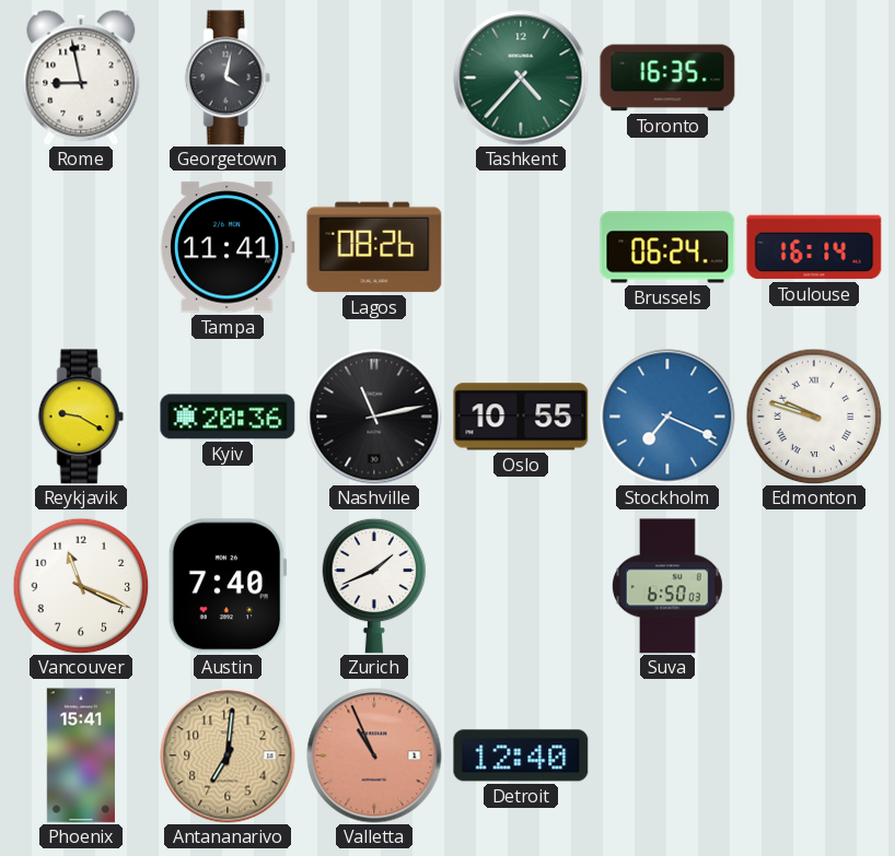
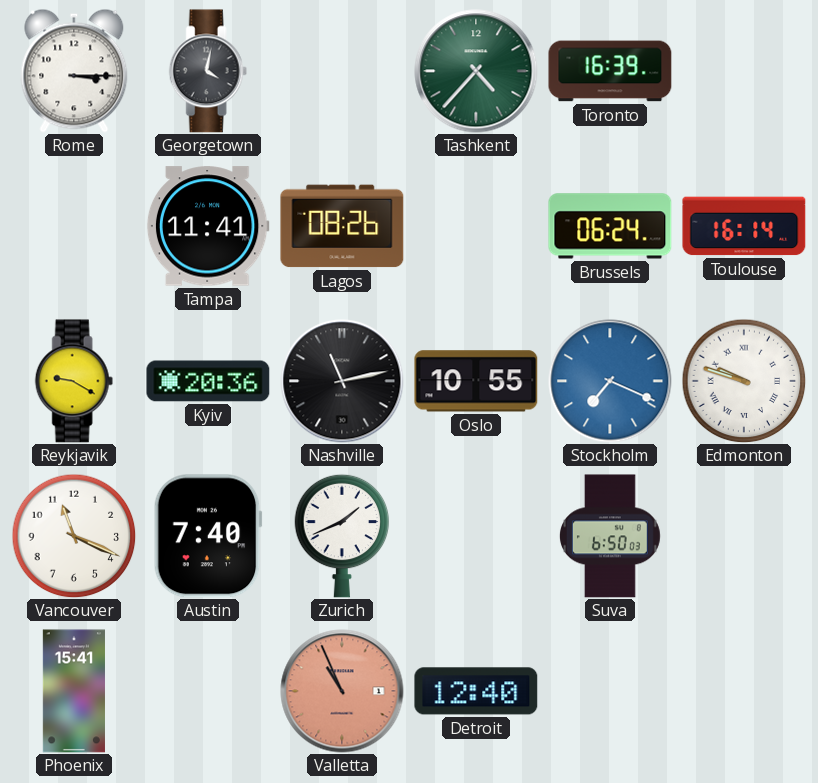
Rome: 8:58 -> 3:15 (74, 71)
Toronto: 16:35 -> 16:39 (610, 71)
Antananarivo: 7:01 -> none (228, 755)
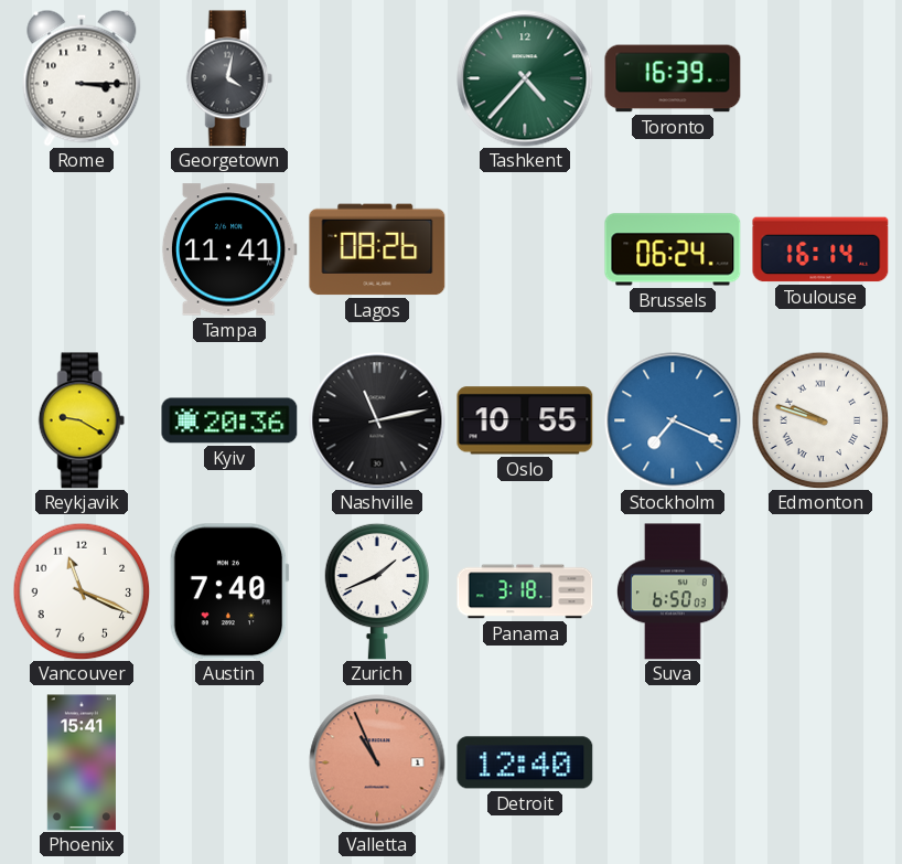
Panama: none -> 3:18 (525, 591)
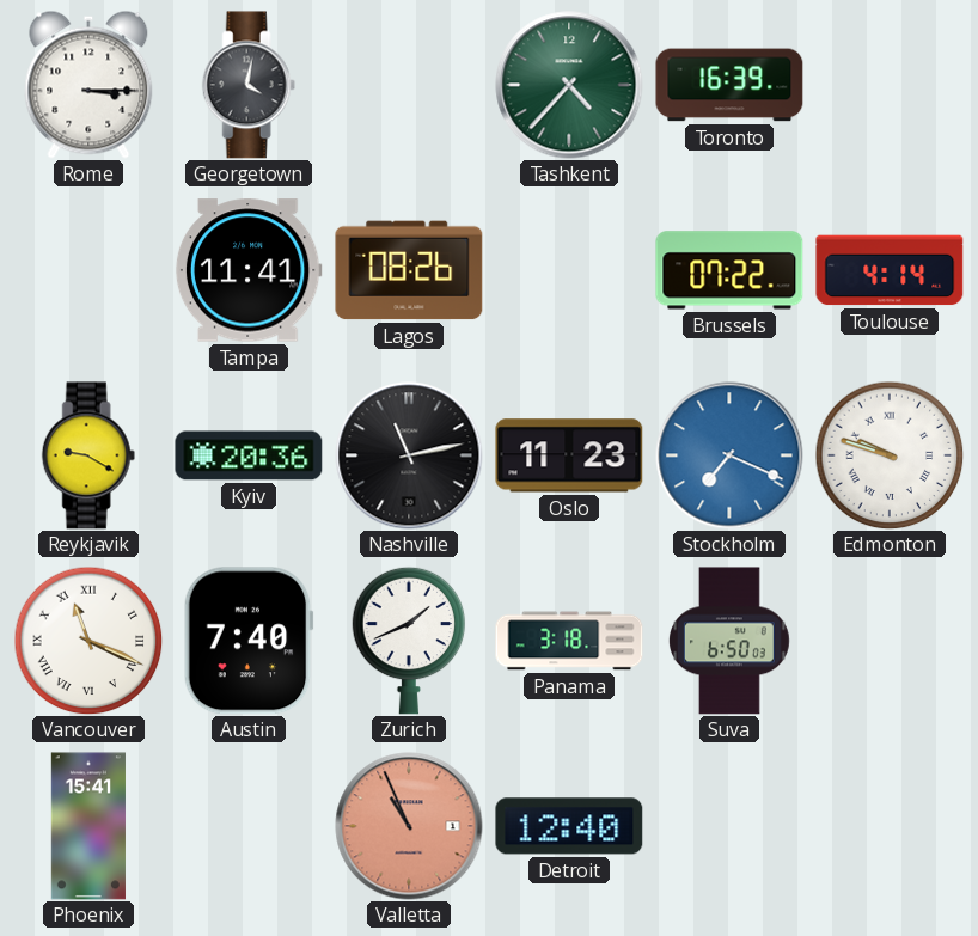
Brussels: 06:24 -> 07:22 (729, 270)
Toulouse: 16:14 -> 4:14 (890, 270)
Oslo: 10:55 -> 11:23 (569, 455)
Vancouver numerals: Arabic -> Roman (88, 641)
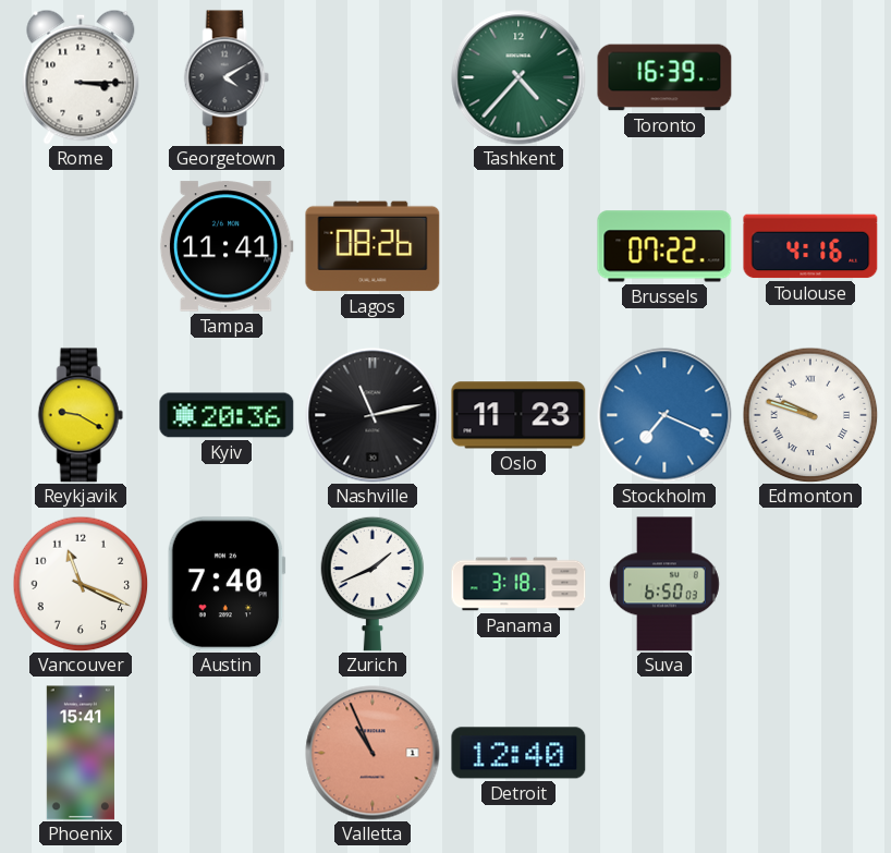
Georgetown: 4:02 -> 4:10 (227, 77)
Toulouse: 4:14 -> 4:16 (810, 246)
Vancouver numerals: Roman -> Arabic (81, 584)
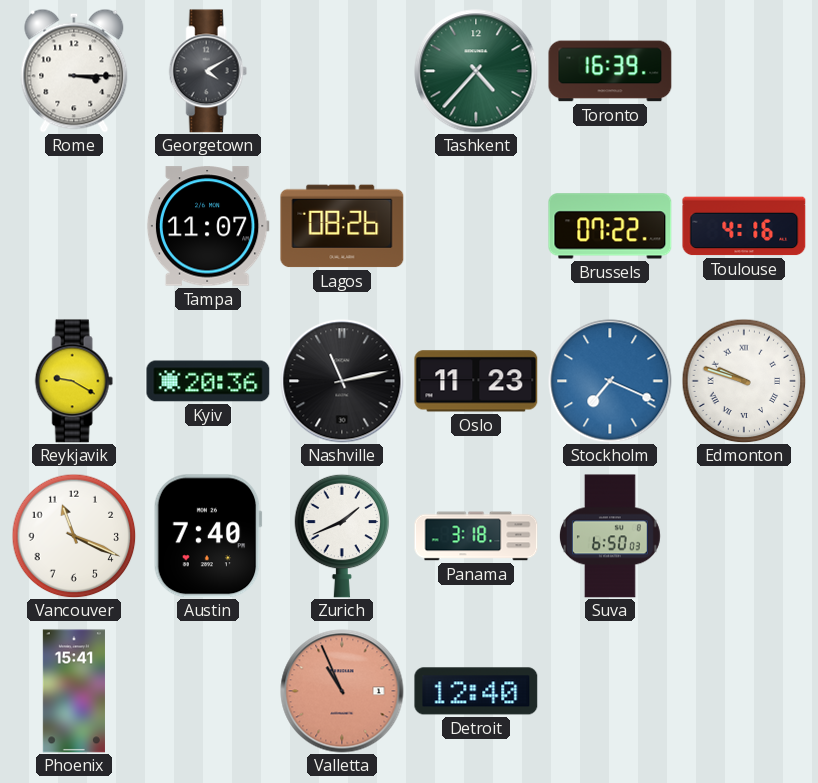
Tampa: 11:41 -> 11:07 (208, 226)
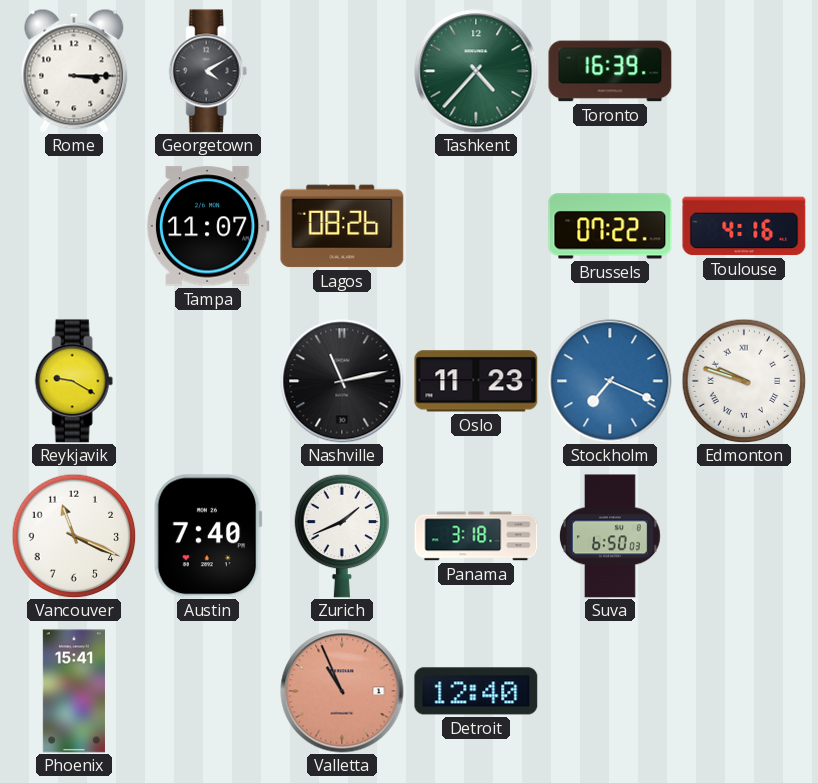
Kyiv: 20:36 -> none (208, 381)
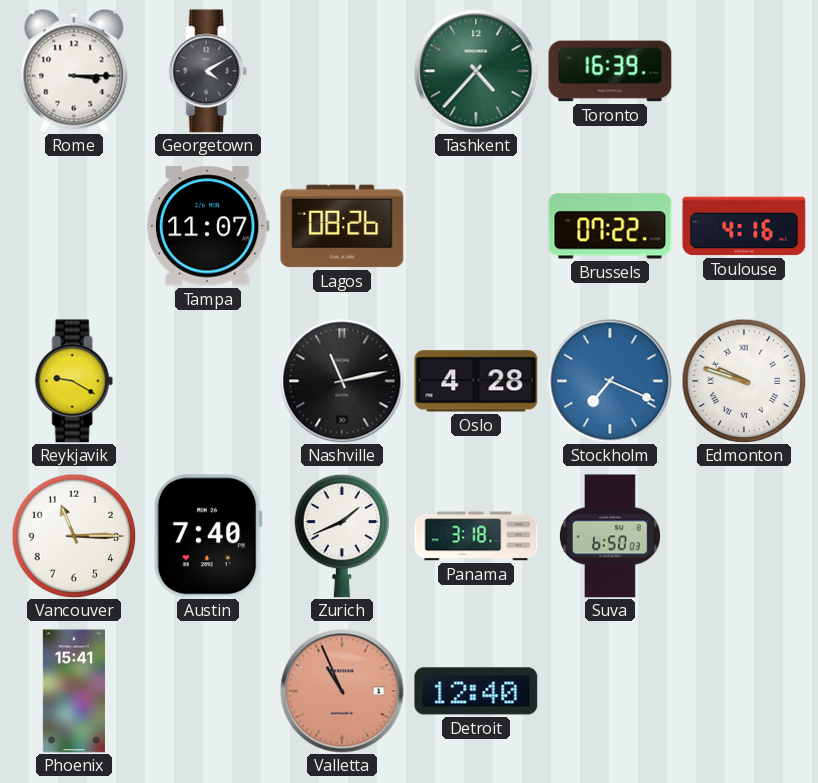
Oslo: 11:23 -> 4:28 (476, 381)
Vancouver: 11:19 -> 11:15 (74, 536)
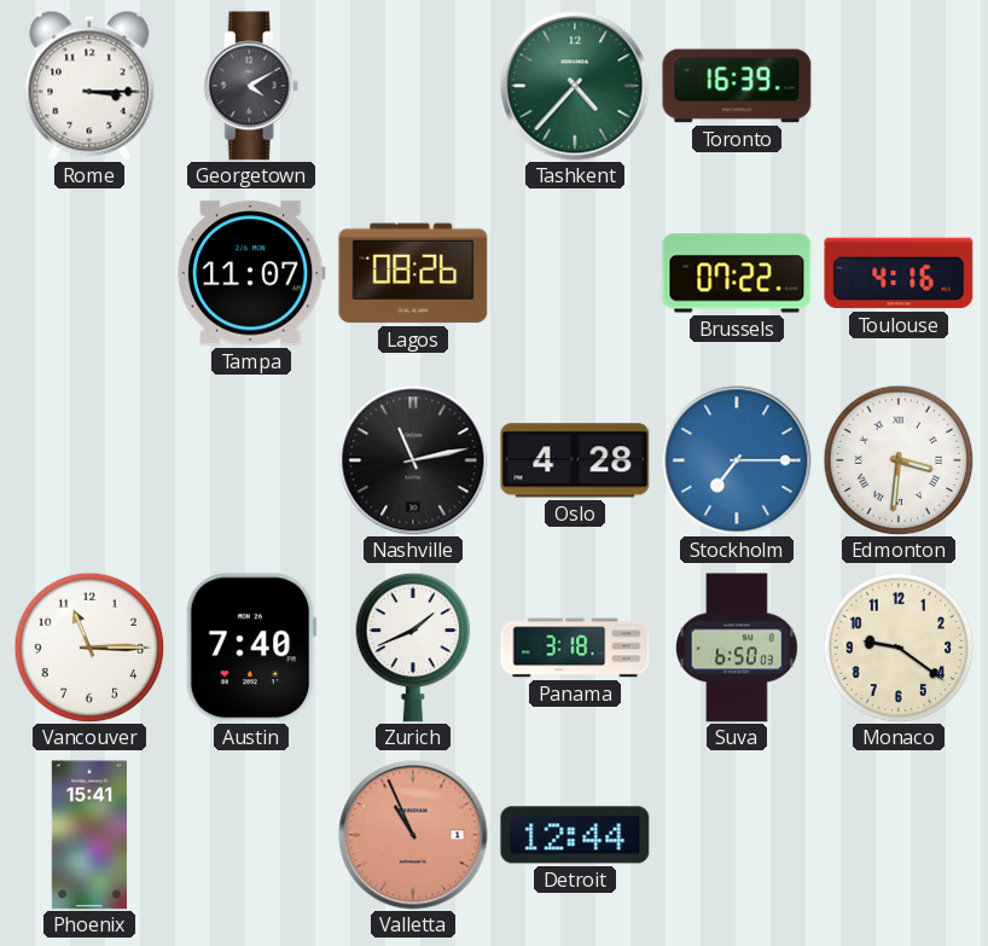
Reykjavik: 9:20 -> none (74, 381)
Stockholm: 7:19 -> 7:15 (737, 460)
Edmonton: 9:48 -> 3:31 (899, 460)
Monaco: none -> 9:21 (899, 648)
Detroit: 12:40 -> 12:44 (575, 835)
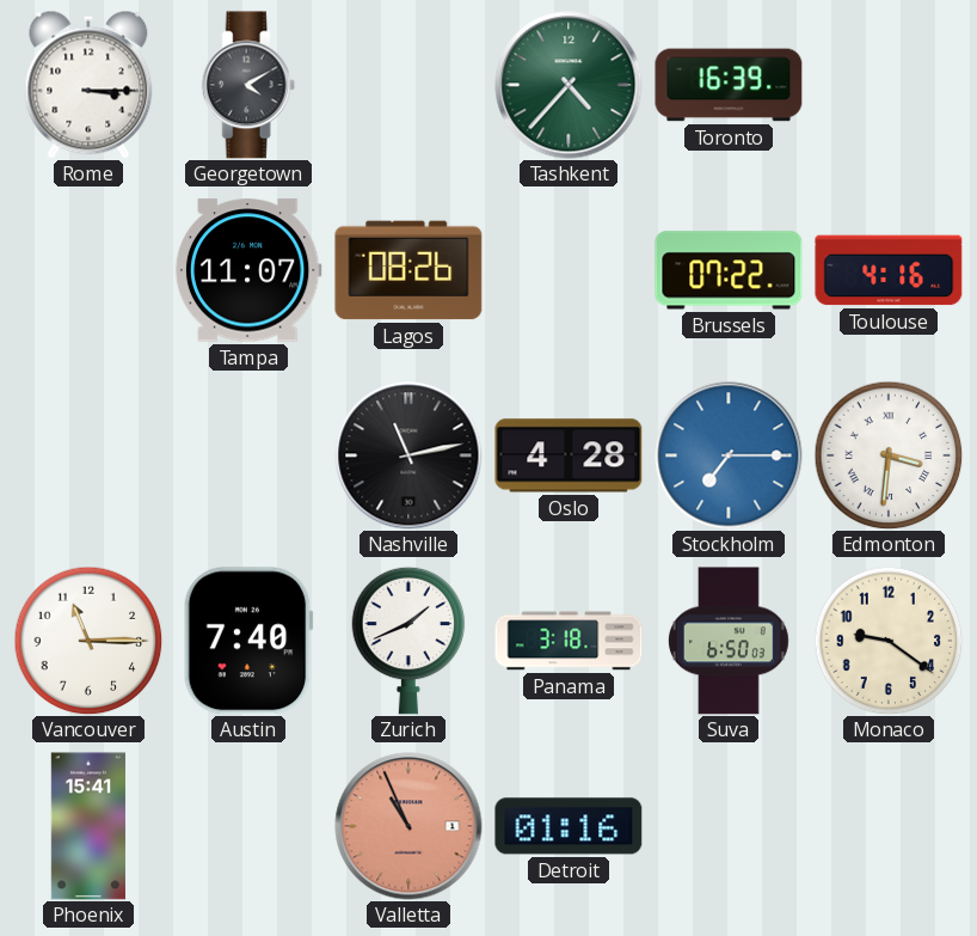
Detroit: 12:44 -> 01:16 (569, 826)
